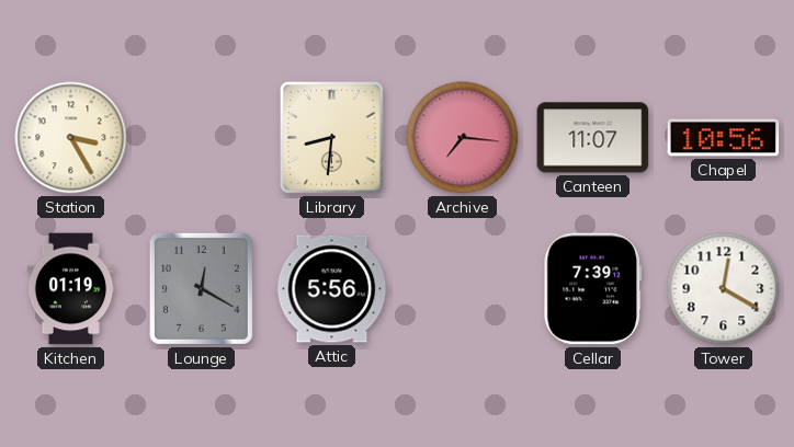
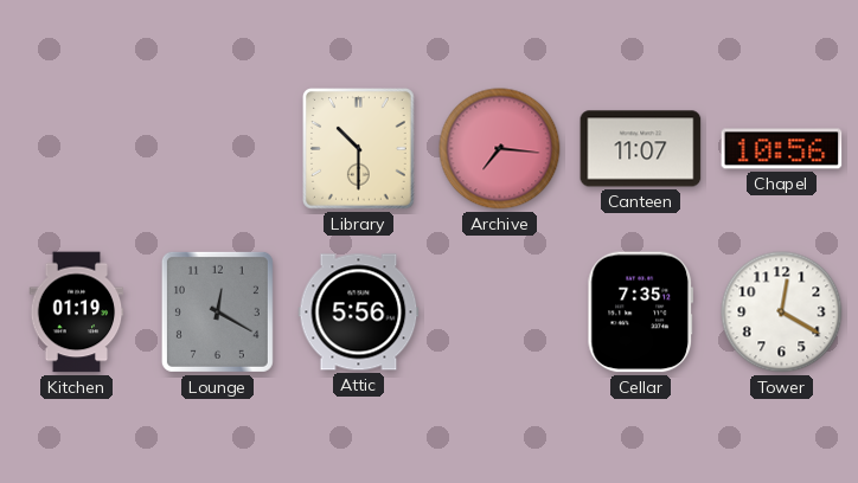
Station: 3:25 -> none (71, 138)
Library: 8:31 -> 10:30 (359, 149)
Cellar: 7:39 -> 7:35 (640, 313)
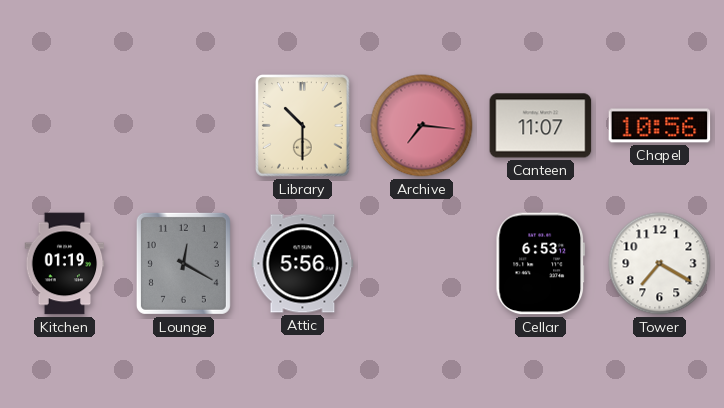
Cellar: 7:35 -> 6:53 (540, 264)
Tower: 12:20 -> 7:20 (660, 264)
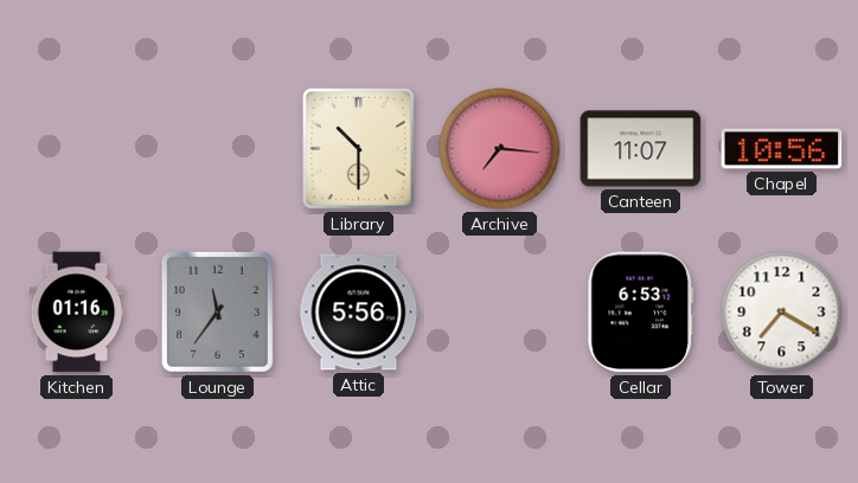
Kitchen: 01:19 -> 01:16 (77, 313)
Lounge: 12:20 -> 11:36 (217, 311)
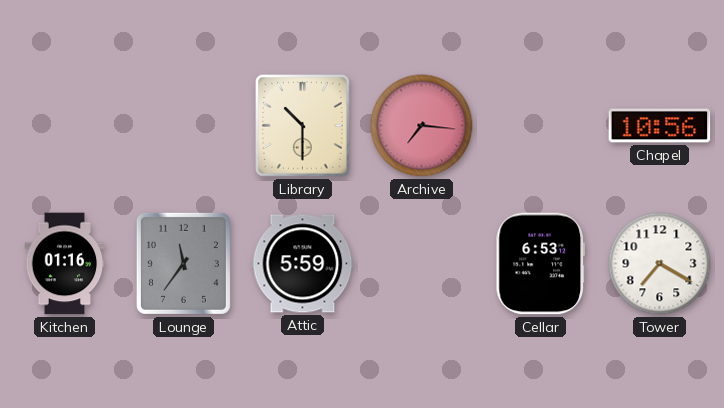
Canteen: 11:07 -> none (641, 149)
Attic: 5:56 -> 5:59 (303, 264)
